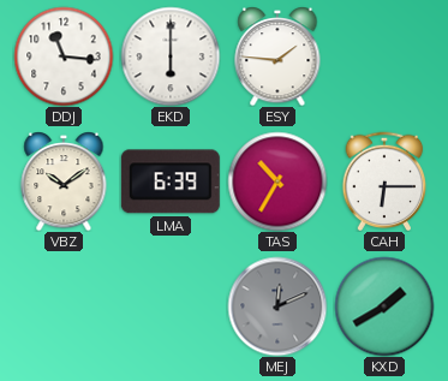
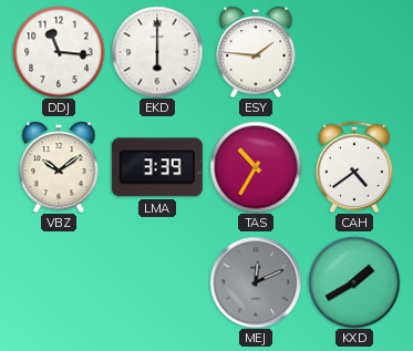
LMA: 6:39 -> 3:39 (157, 167)
CAH: 6:15 -> 4:39 (354, 167)
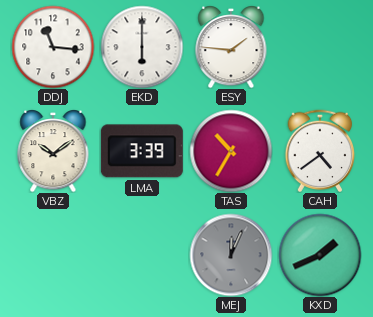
MEJ: 12:11 -> 12:04 (231, 255)
KXD: 1:40 -> 1:41 (320, 255)
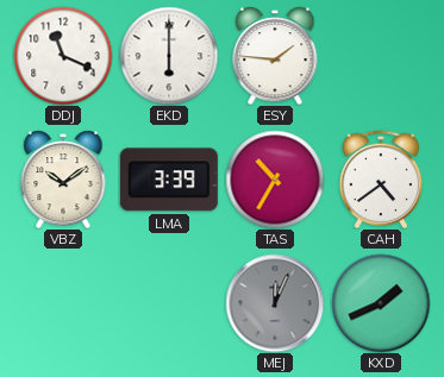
DDJ: 11:16 -> 11:19 (63, 56)
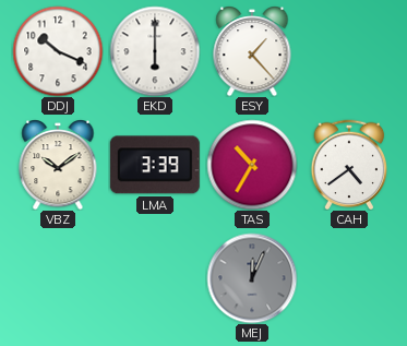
DDJ: 11:19 -> 10:19 (58, 51)
ESY: 1:46 -> 1:23 (252, 51)
KXD: 1:41 -> none (381, 303)
